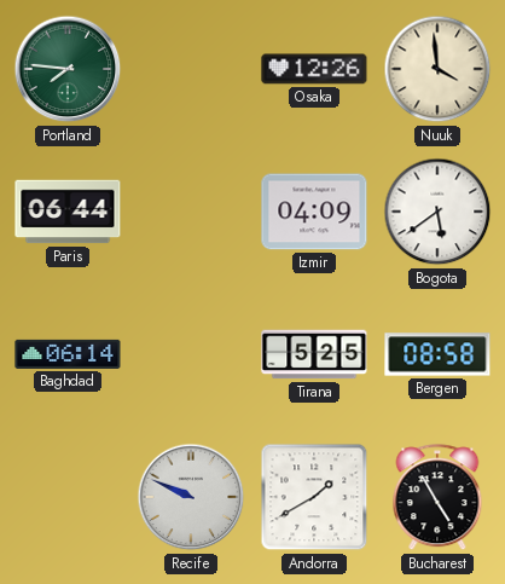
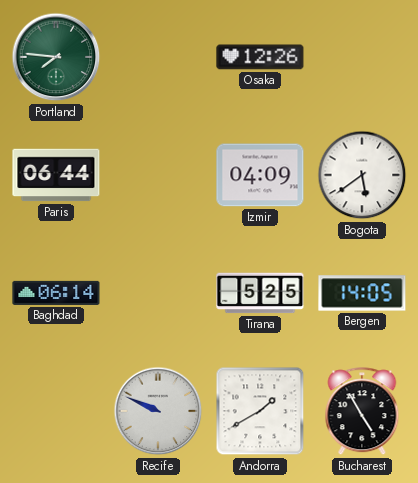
Nuuk: 3:59 -> none (437, 69)
Bergen: 08:58 -> 14:05 (362, 293)
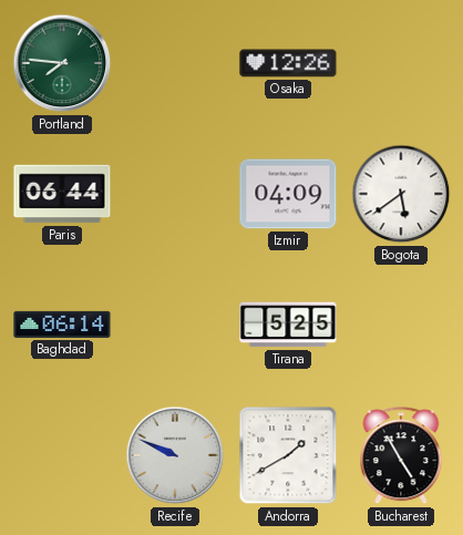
Bergen: 14:05 -> none (362, 293)
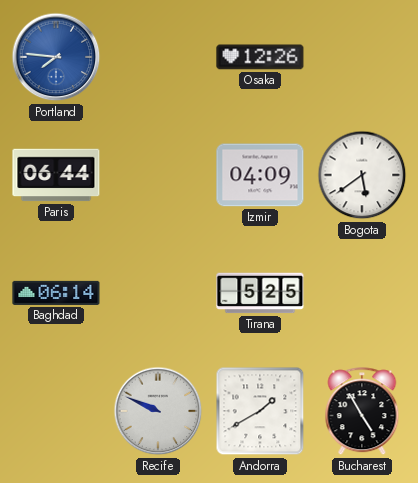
Portland dial: green -> blue (56, 57)
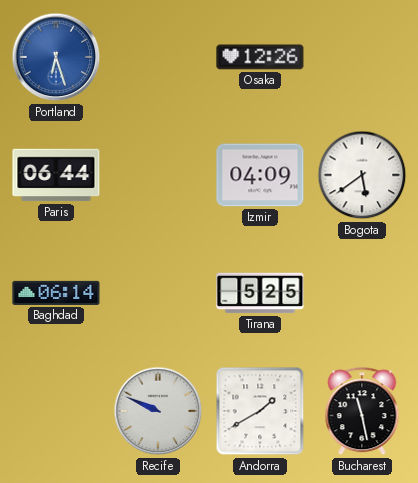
Portland: 7:46 -> 6:27 (56, 57)
Bucharest: 4:55 -> 11:28 (362, 412)
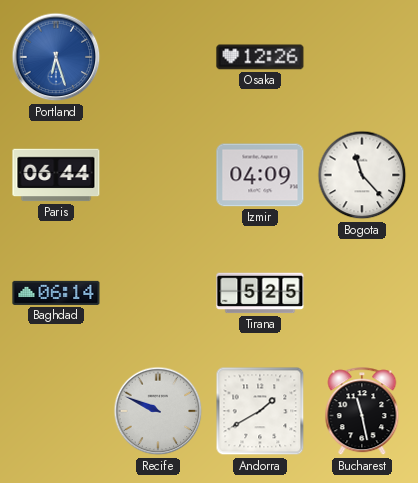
Bogota: 5:39 -> 11:23 (362, 175)
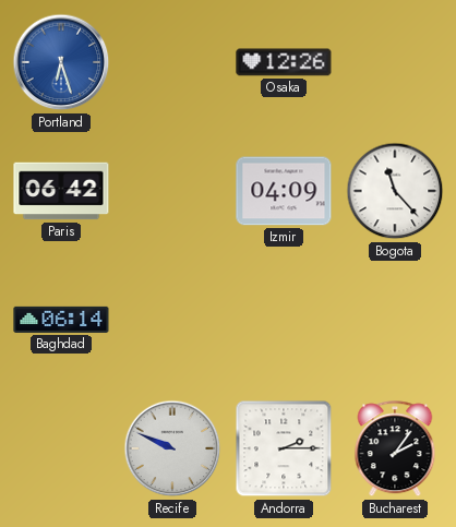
Paris: 06:44 -> 06:42 (61, 191)
Tirana: 5:25 -> none (260, 293)
Andorra: 1:40 -> 2:15 (284, 448)
Bucharest: 11:28 -> 2:06 (395, 450)
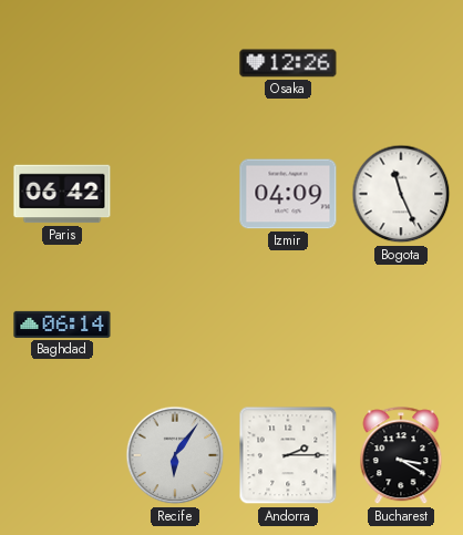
Portland: 6:27 -> none (61, 62)
Bogota: 11:23 -> 11:26 (401, 194)
Recife: 9:49 -> 6:06 (175, 455)
Bucharest: 2:06 -> 3:20 (401, 456)
